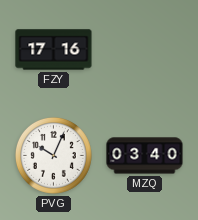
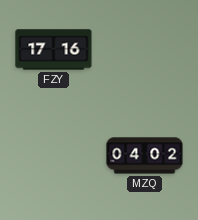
PVG: 10:04 -> none (53, 155)
MZQ: 03:40 -> 04:02 (145, 156)
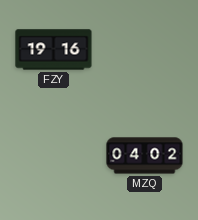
FZY: 17:16 -> 19:16 (54, 50)
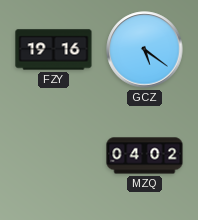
GCZ: none -> 5:21 (145, 50)
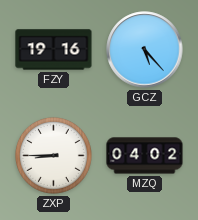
GCZ: 5:21 -> 5:23 (145, 50)
ZXP: none -> 8:45 (53, 155)
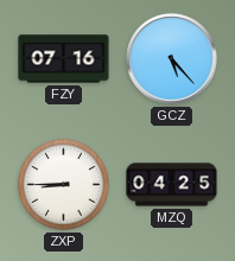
FZY: 19:16 -> 07:16 (64, 59)
MZQ: 04:02 -> 04:25 (172, 185)
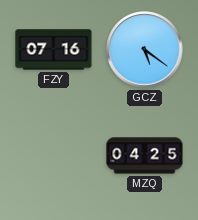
GCZ: 5:23 -> 5:21 (145, 50)
ZXP: 8:45 -> none (63, 184)
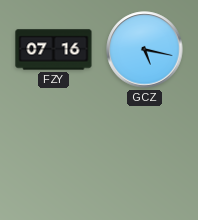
GCZ: 5:21 -> 5:17 (145, 50)
MZQ: 04:25 -> none (145, 156)
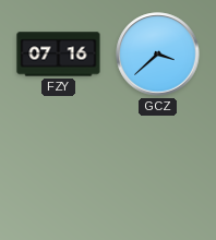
GCZ: 5:17 -> 3:38 (158, 55)
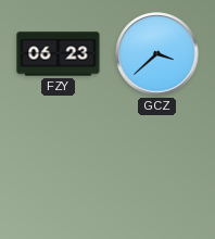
FZY: 07:16 -> 06:23 (59, 54)
